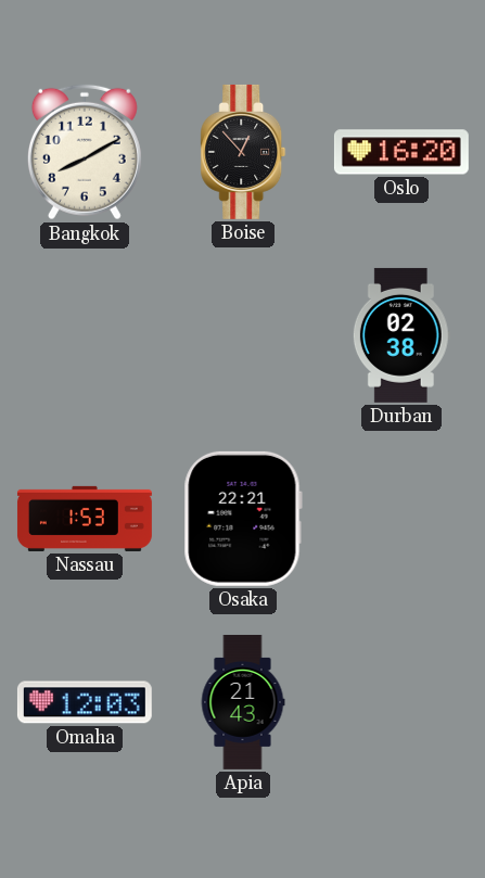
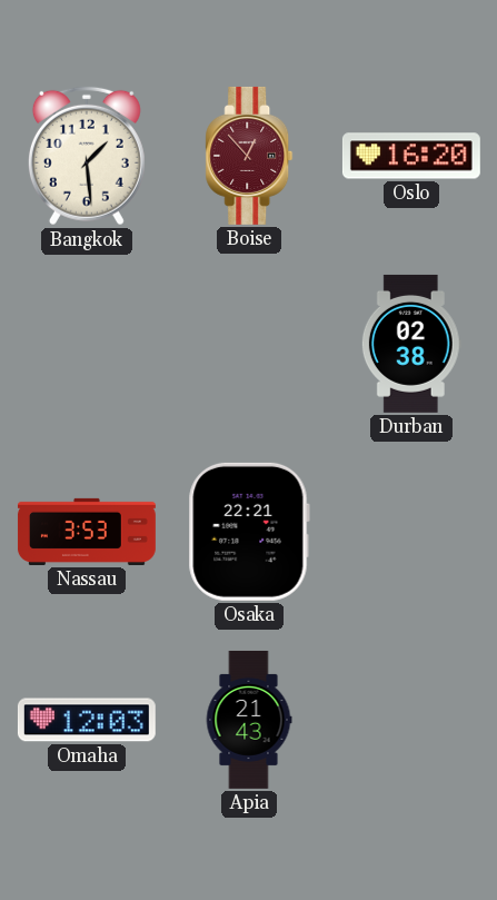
Bangkok: 8:10 -> 1:29 (87, 156)
Boise dial: black -> burgundy (249, 156)
Nassau: 1:53 -> 3:53 (87, 532)
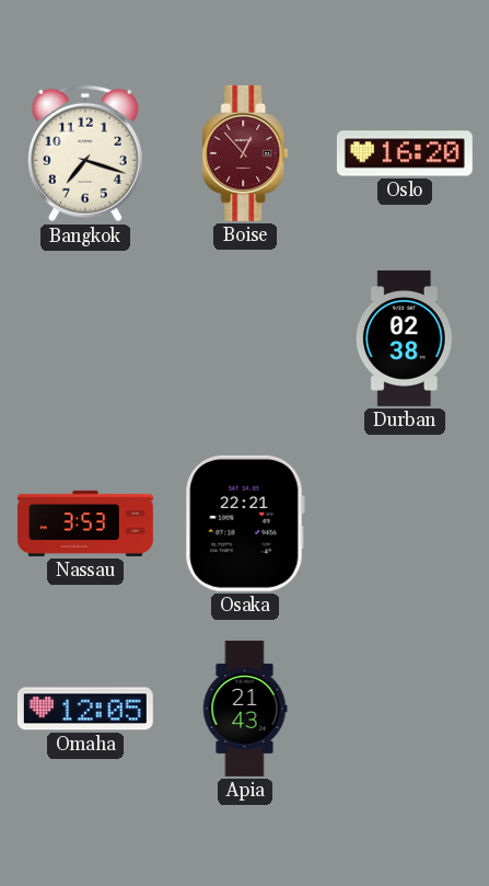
Bangkok: 1:29 -> 7:18 (85, 153)
Omaha: 12:03 -> 12:05 (85, 709)
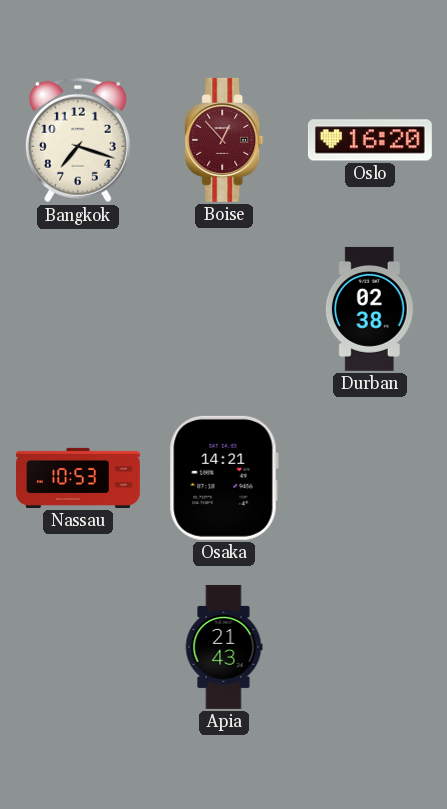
Nassau: 3:53 -> 10:53 (78, 478)
Osaka: 22:21 -> 14:21 (224, 478)
Omaha: 12:05 -> none (85, 709)
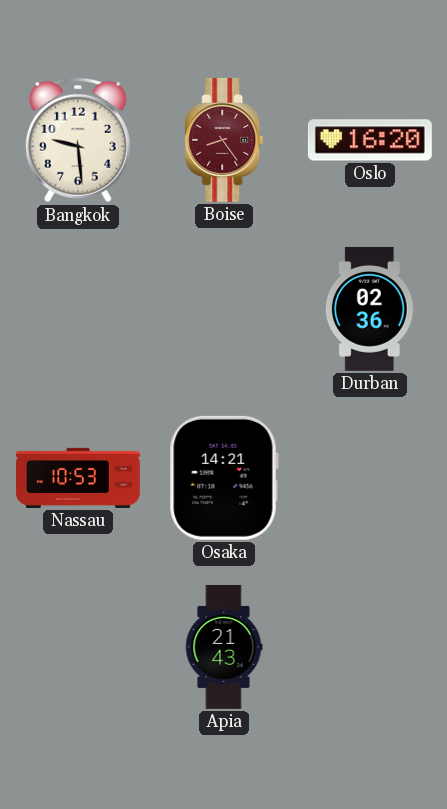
Bangkok: 7:18 -> 9:29 (78, 140)
Boise: 12:53 -> 8:24 (224, 140)
Durban: 02:38 -> 02:36 (370, 309)
